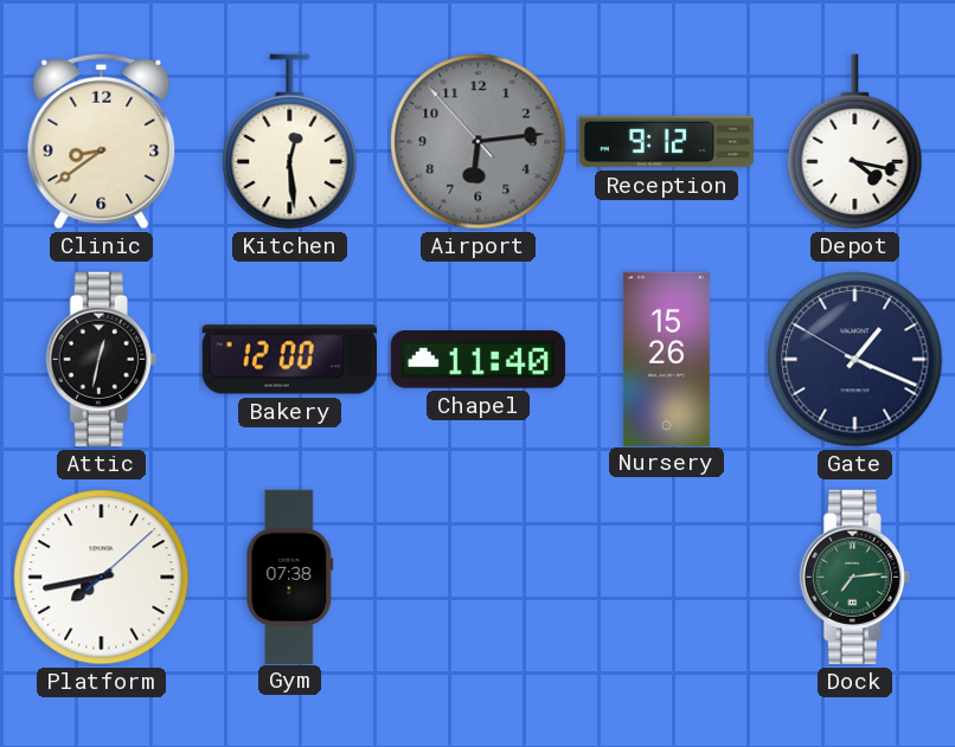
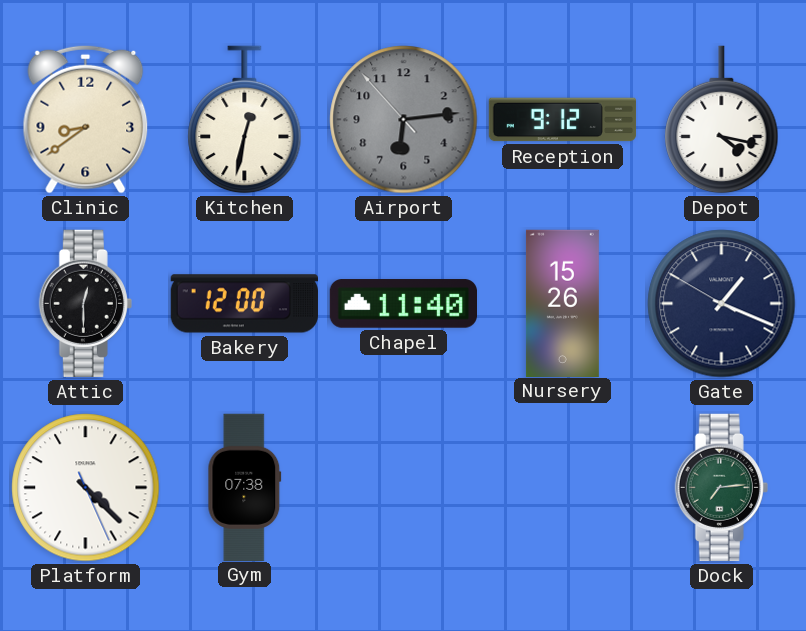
Kitchen: 12:29 -> 12:32 (245, 120)
Attic: 12:32 -> 12:30 (85, 303)
Platform: 7:43 -> 4:22 (86, 488)
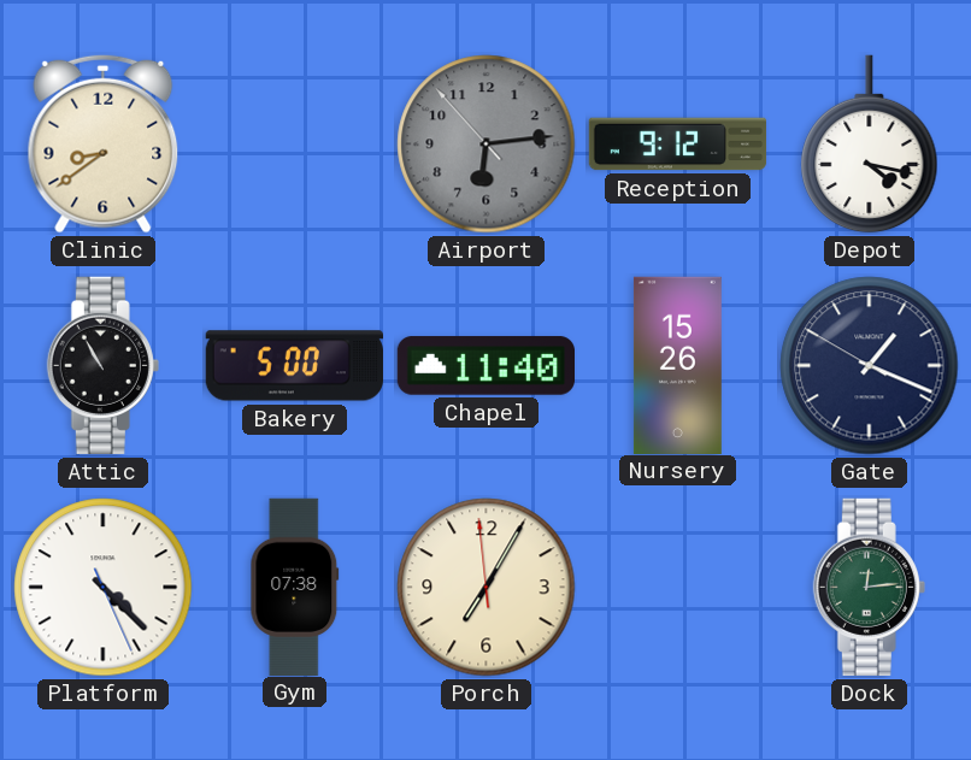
Kitchen: 12:32 -> none (245, 120)
Attic: 12:30 -> 10:55 (102, 365)
Bakery: 12:00 -> 5:00 (294, 366)
Porch: none -> 7:04 (487, 588)
Dock: 7:14 -> 12:14 (869, 587)
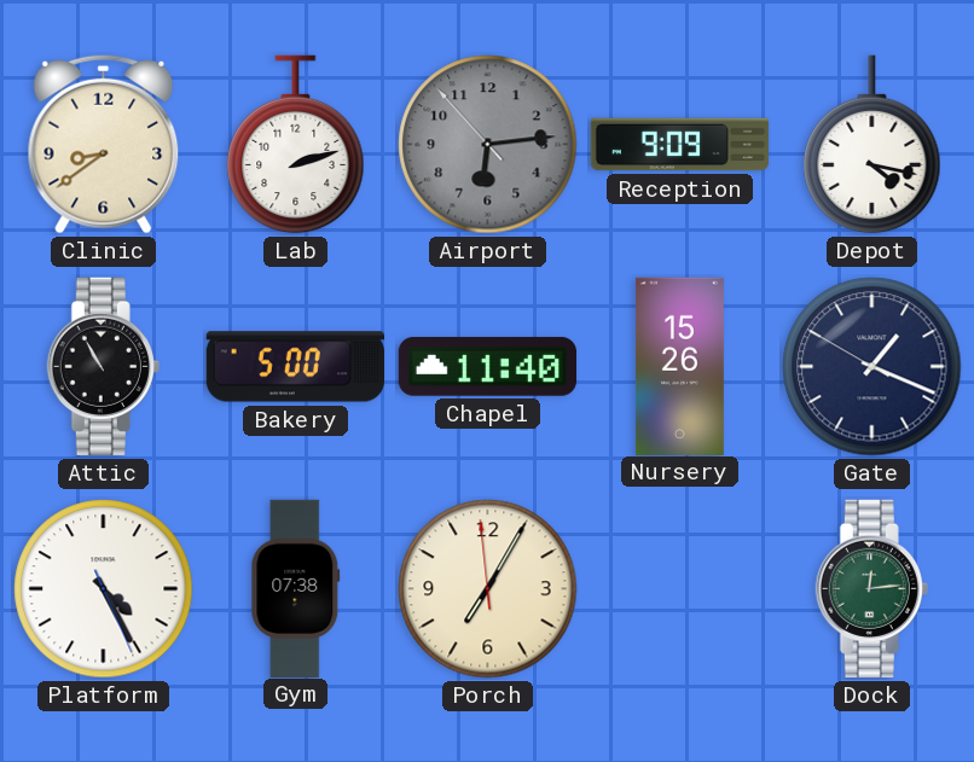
Lab: none -> 2:12 (296, 145)
Reception: 9:12 -> 9:09 (680, 145)
Platform: 4:22 -> 4:25 (104, 589)
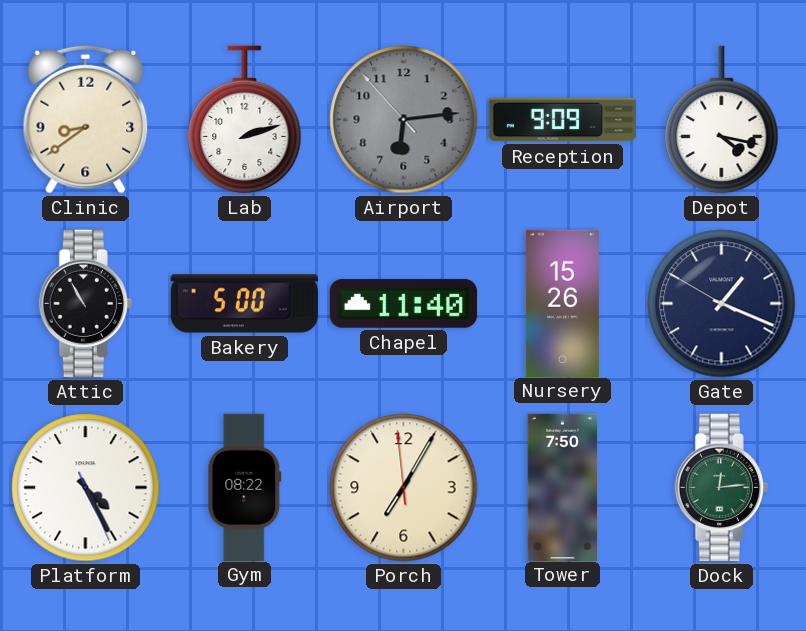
Gym: 07:38 -> 08:22 (245, 487)
Tower: none -> 7:50 (562, 487)
